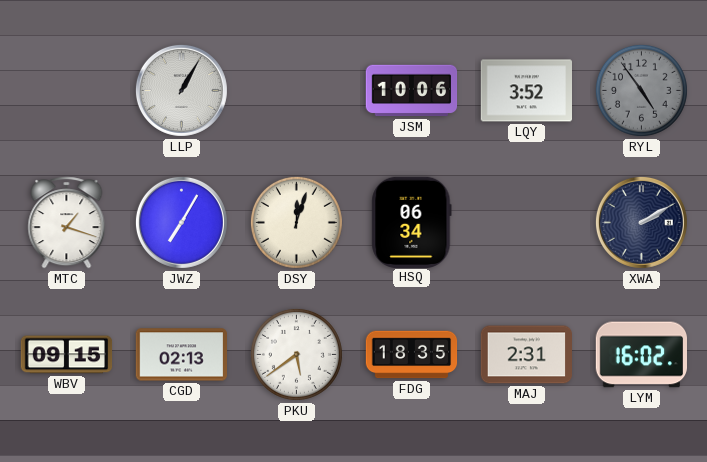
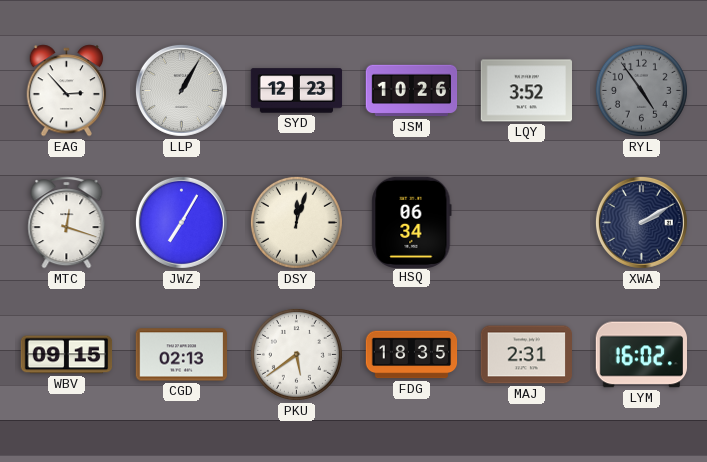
EAG: none -> 2:53 (67, 91)
SYD: none -> 12:23 (297, 91)
JSM: 10:06 -> 10:26 (412, 91)
MTC: 1:18 -> 12:18 (67, 223)
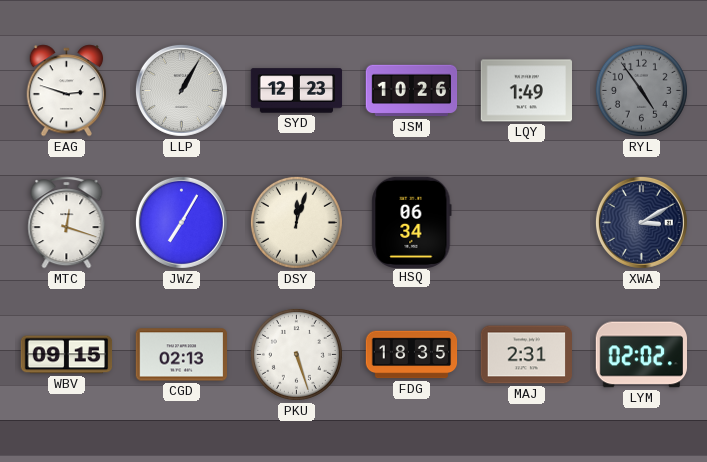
EAG: 2:53 -> 2:48 (67, 91)
LQY: 3:52 -> 1:49 (526, 91)
XWA: 2:10 -> 3:10 (641, 222)
PKU: 5:39 -> 5:27 (296, 354)
LYM: 16:02 -> 02:02 (642, 355)
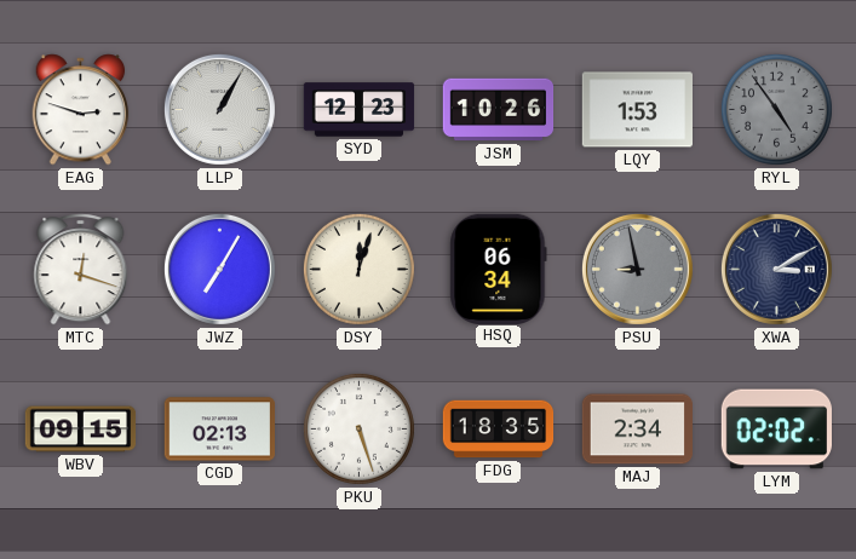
LQY: 1:49 -> 1:53 (637, 110)
PSU: none -> 8:58 (637, 269)
MAJ: 2:31 -> 2:34 (637, 430)
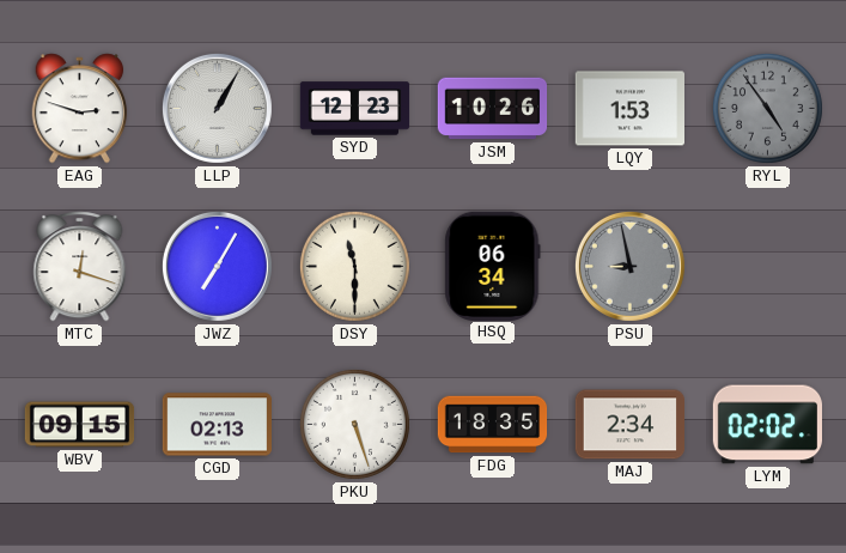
DSY: 12:03 -> 11:30 (354, 266)
XWA: 3:10 -> none (776, 269)
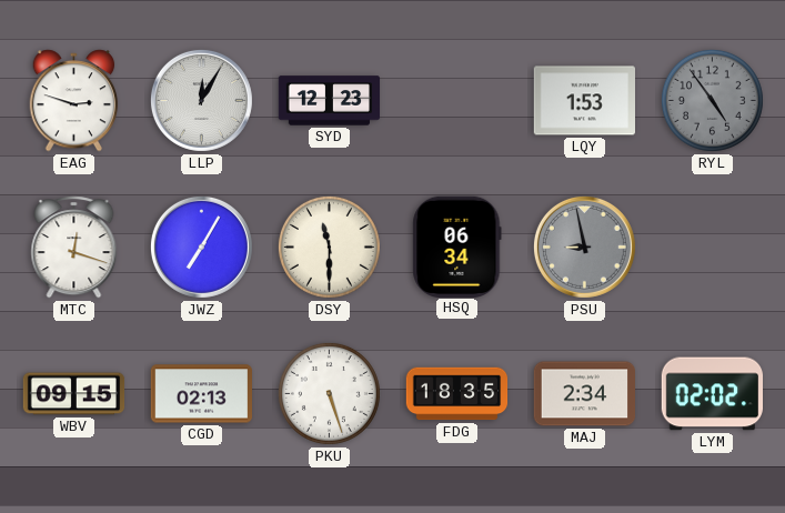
LLP: 1:05 -> 12:05 (201, 100)
JSM: 10:26 -> none (493, 109)
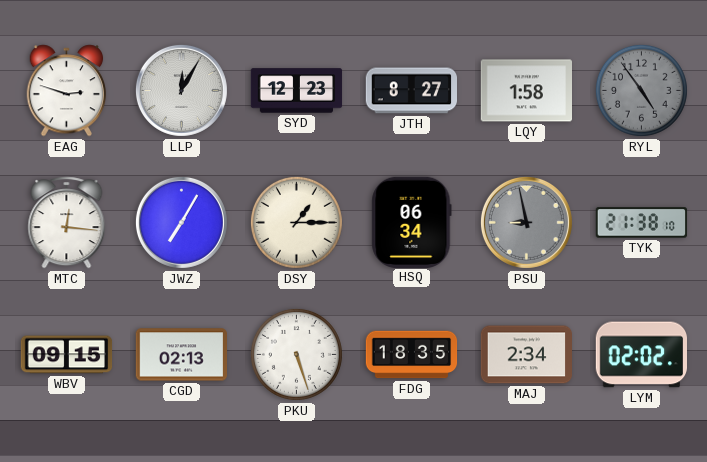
JTH: none -> 8:27 (411, 91)
LQY: 1:53 -> 1:58 (526, 91)
MTC: 12:18 -> 12:16 (67, 223)
DSY: 11:30 -> 1:15 (296, 222)
TYK: none -> 21:38 (642, 223)
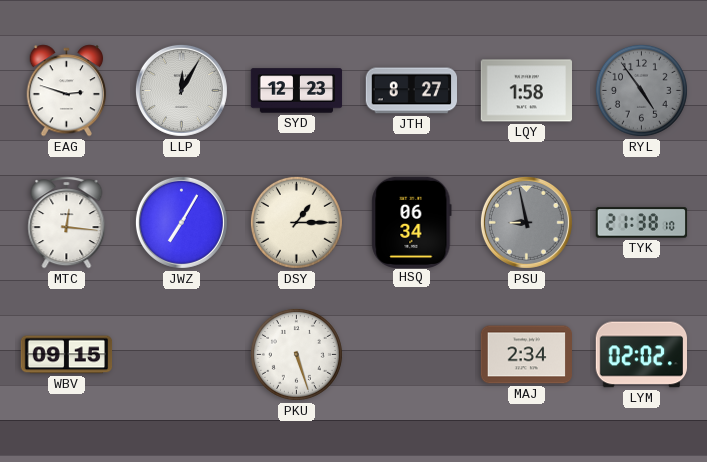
CGD: 02:13 -> none (181, 355)
FDG: 18:35 -> none (412, 355)
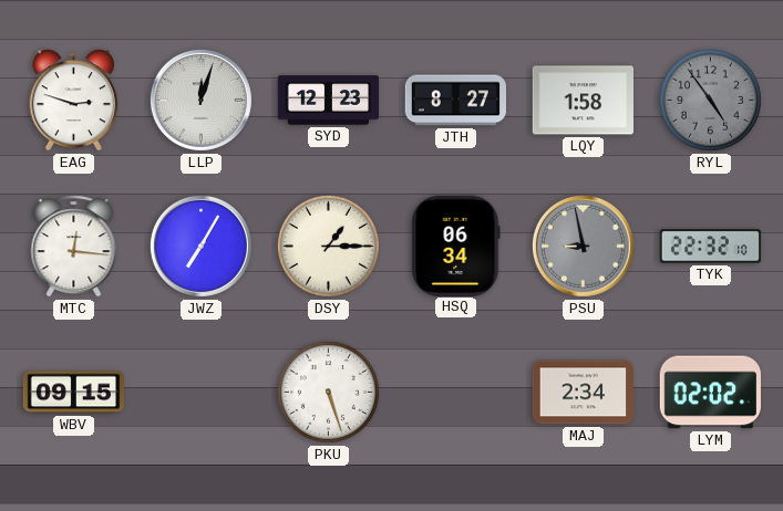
LLP: 12:05 -> 12:03 (200, 100)
TYK: 21:38 -> 22:32 (711, 247)
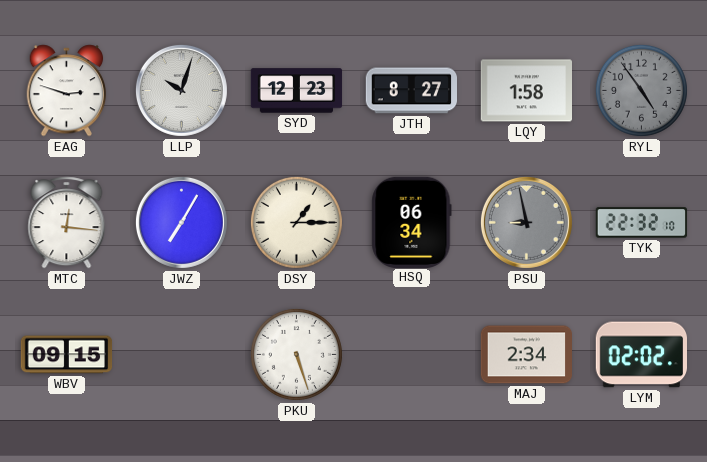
LLP: 12:03 -> 10:03 (181, 90)
